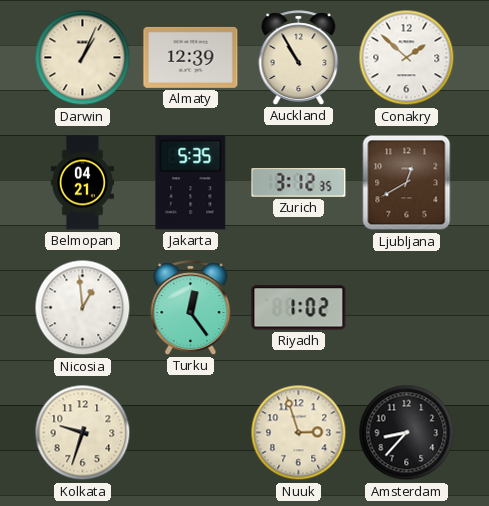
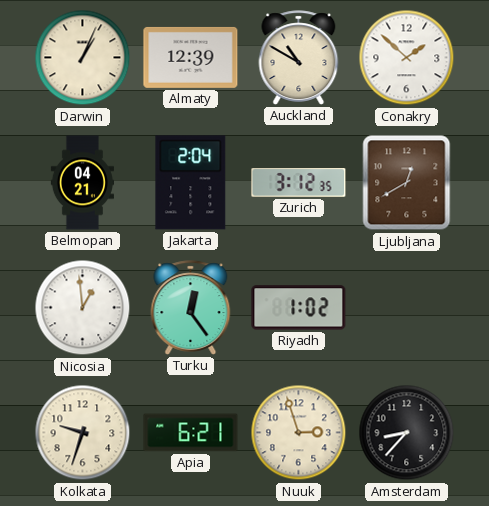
Auckland: 10:55 -> 10:50 (299, 58)
Jakarta: 5:35 -> 2:04 (191, 183)
Apia: none -> 6:21 (191, 433)
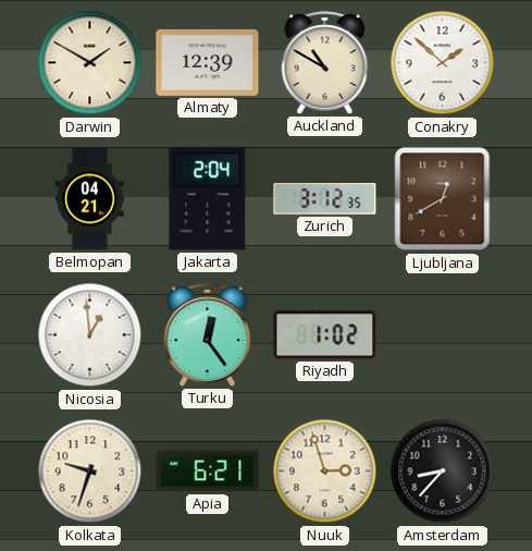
Darwin: 1:04 -> 1:50 (90, 63)
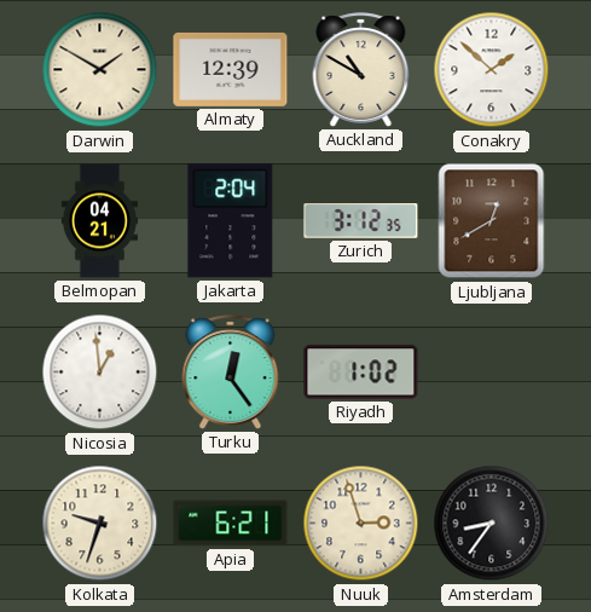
Amsterdam: 8:37 -> 8:36 (492, 524)
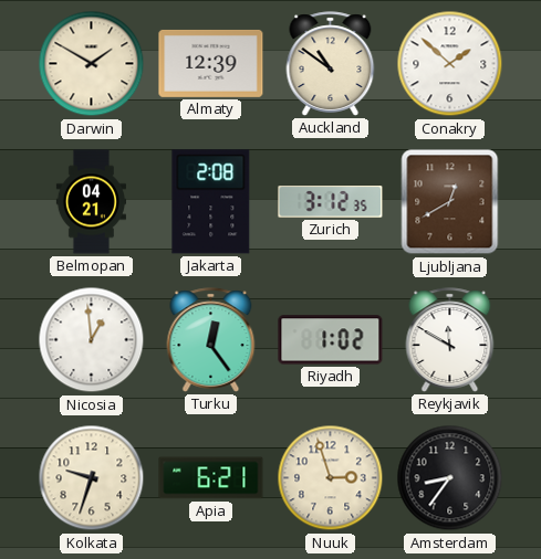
Auckland: 10:50 -> 10:51 (331, 64)
Jakarta: 2:04 -> 2:08 (211, 202)
Reykjavik: none -> 11:50 (450, 340)
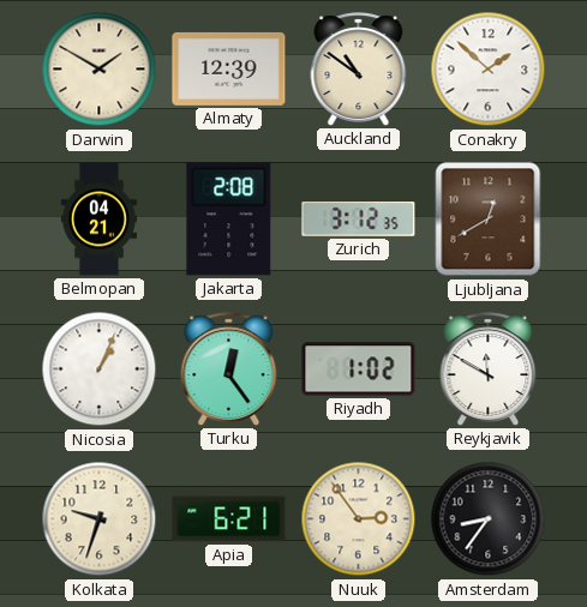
Nicosia: 12:59 -> 1:04 (100, 369)
Nuuk: 2:57 -> 2:54 (359, 519)
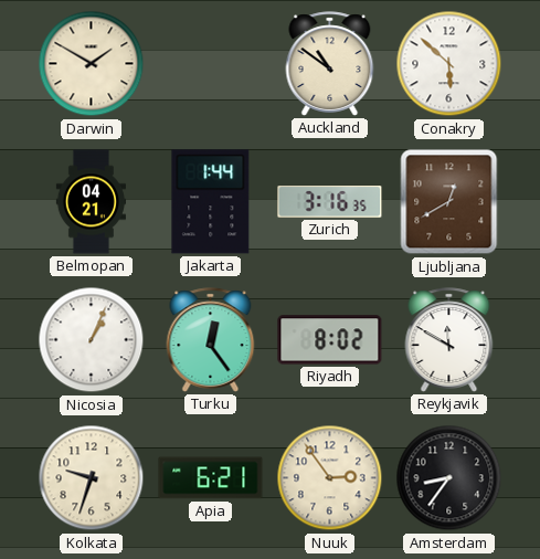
Almaty: 12:39 -> none (229, 68)
Conakry: 1:52 -> 5:52 (449, 64)
Jakarta: 2:08 -> 1:44 (211, 202)
Zurich: 3:12 -> 3:16 (330, 202)
Riyadh: 1:02 -> 8:02 (330, 340)
